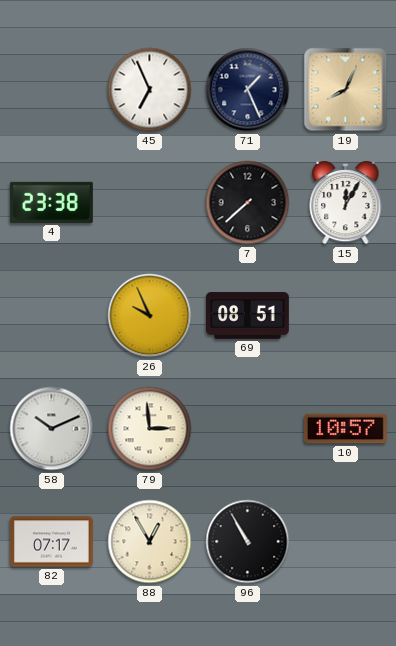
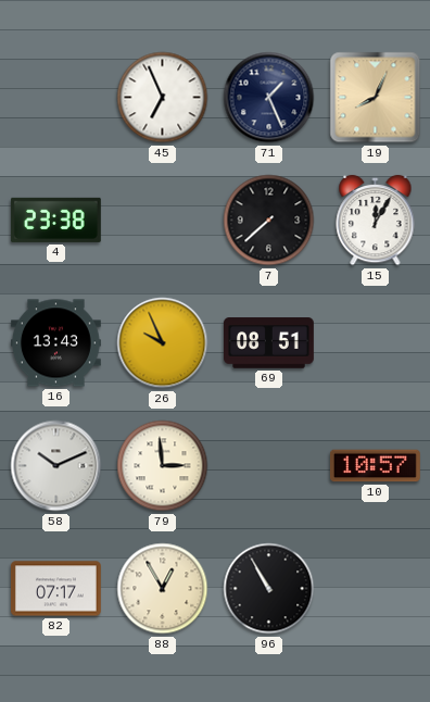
16: none -> 13:43 (56, 343)
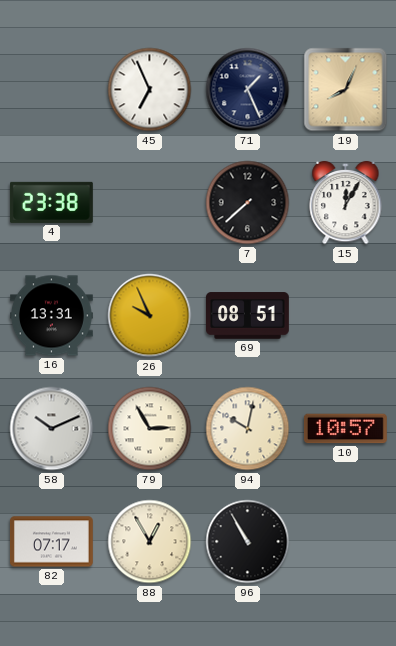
16: 13:43 -> 13:31 (52, 316)
79: 2:59 -> 2:55 (150, 429)
94: none -> 10:02 (248, 429)
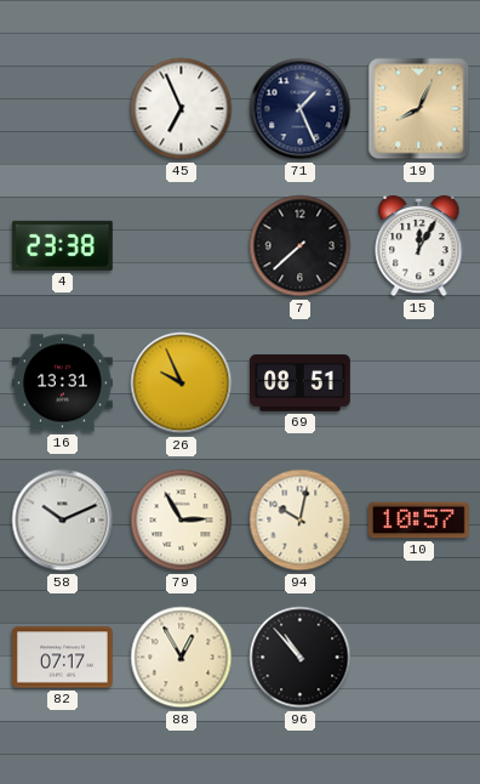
96: 10:55 -> 10:53 (301, 658)
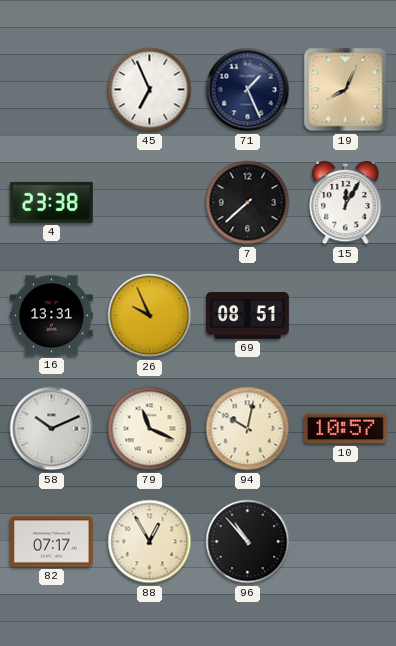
79: 2:55 -> 11:19 (150, 429)
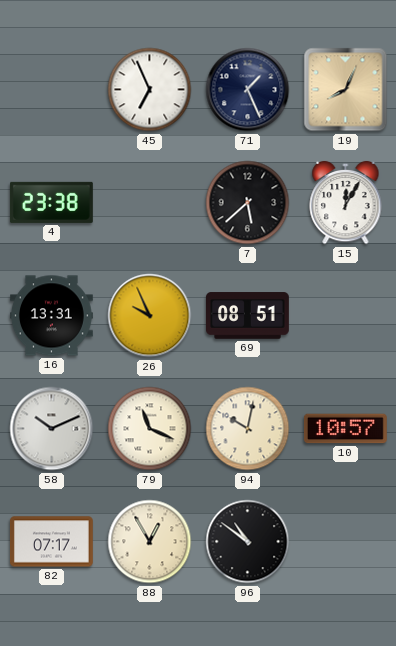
7: 7:38 -> 5:38 (248, 203)
96: 10:53 -> 10:51 (248, 542)
